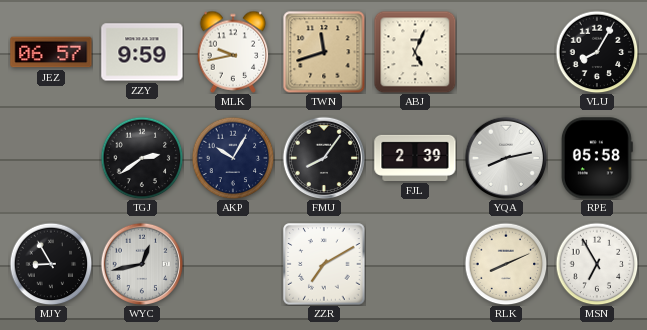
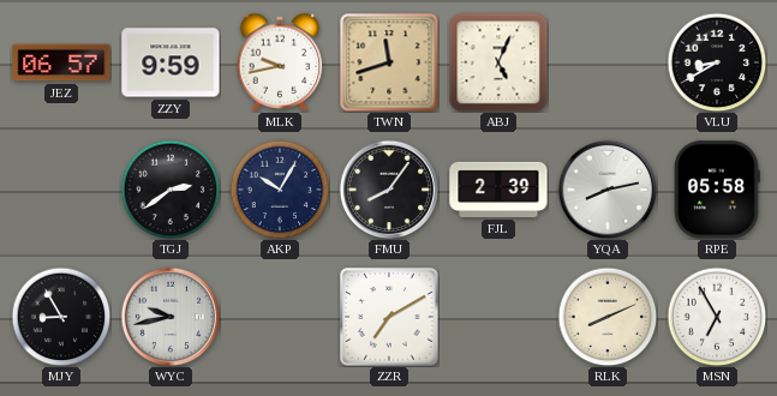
VLU: 8:05 -> 8:40 (717, 62)
WYC: 12:43 -> 9:43 (169, 316)
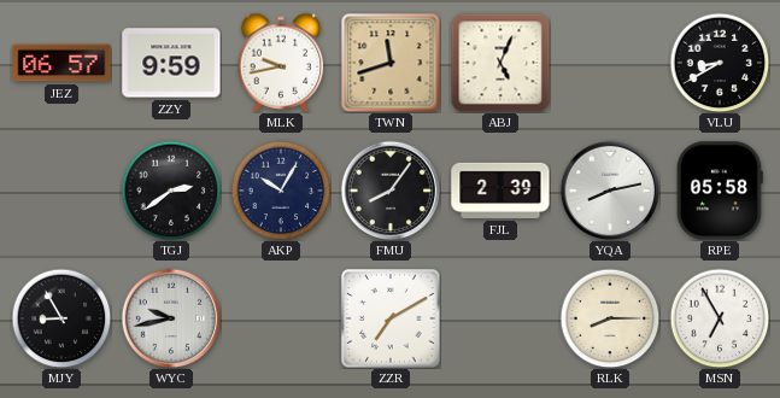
RLK: 8:11 -> 8:15 (610, 318)
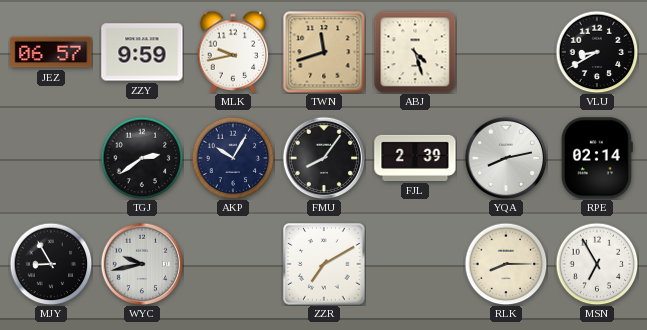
ABJ: 5:04 -> 4:27 (415, 52)
RPE: 05:58 -> 02:14 (597, 158)
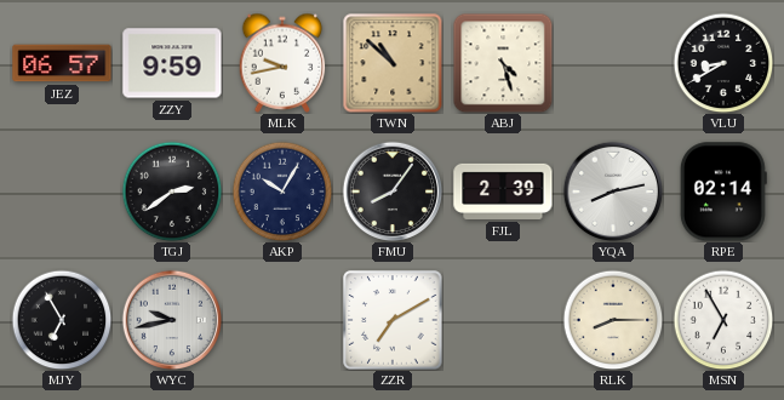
TWN: 11:42 -> 10:52 (393, 63)
MJY: 8:55 -> 6:55 (62, 320)
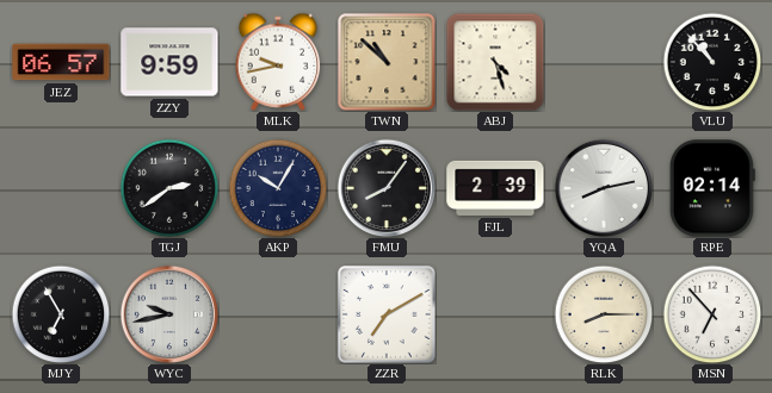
VLU: 8:40 -> 10:53 (712, 62)
MSN: 6:55 -> 6:53 (712, 314)
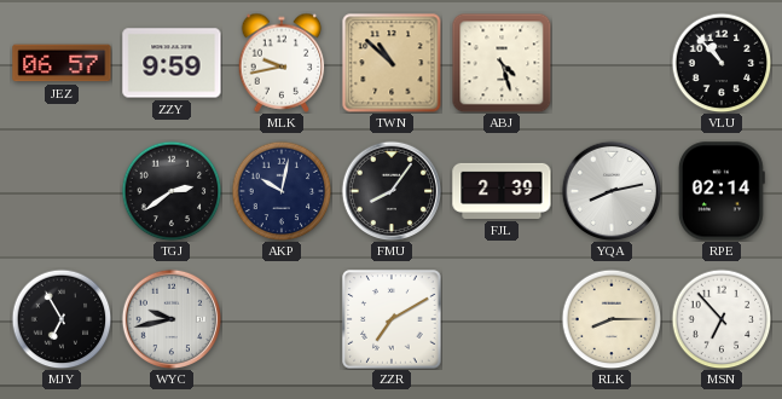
AKP: 10:05 -> 10:02 (282, 191)
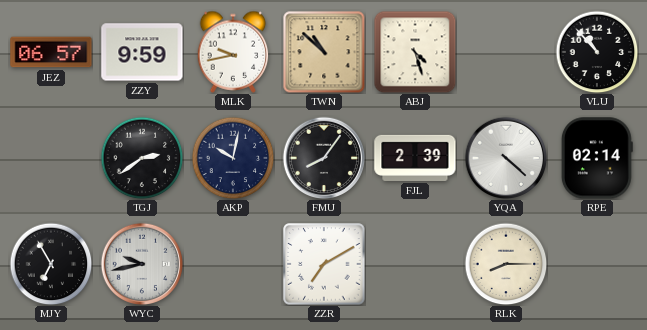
YQA: 8:13 -> 4:22 (505, 157)
MSN: 6:53 -> none (722, 319)
